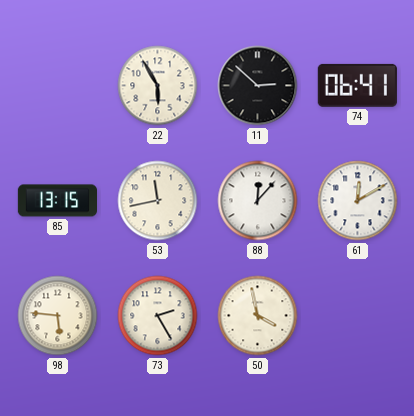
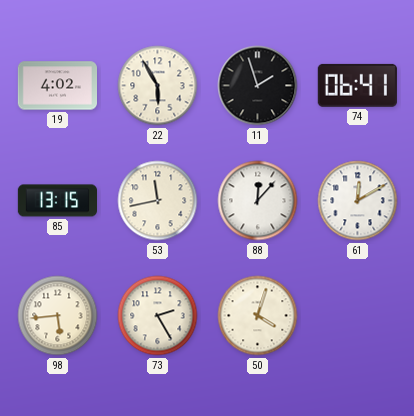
19: none -> 4:02 (57, 86)
11: 2:52 -> 1:57 (258, 86)
98: 5:46 -> 5:44 (58, 316)
50: 3:58 -> 4:03 (258, 316)
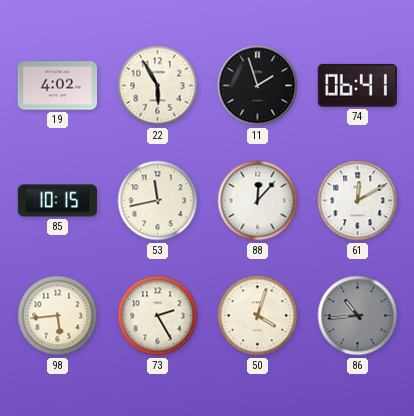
85: 13:15 -> 10:15 (57, 201)
86: none -> 10:44 (358, 316)
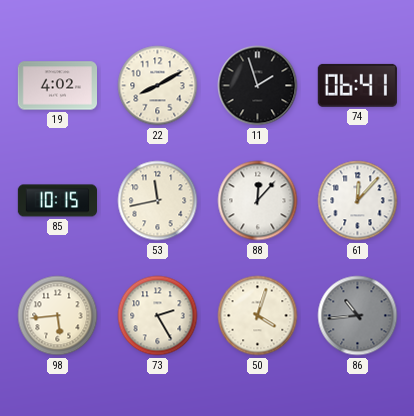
22: 5:55 -> 8:10 (158, 86)
61: 12:10 -> 12:07 (358, 201)
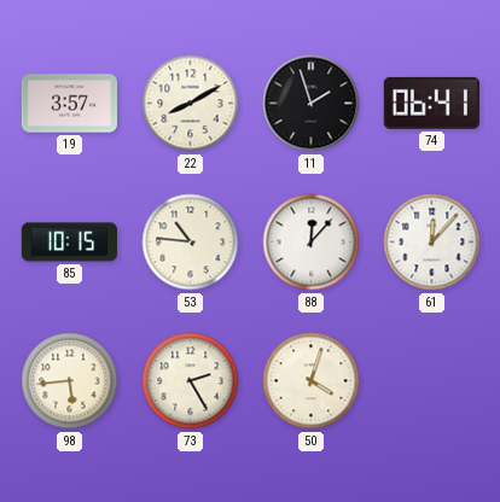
19: 4:02 -> 3:57 (69, 104)
53: 11:43 -> 10:46 (191, 243)
86: 10:44 -> none (358, 316)
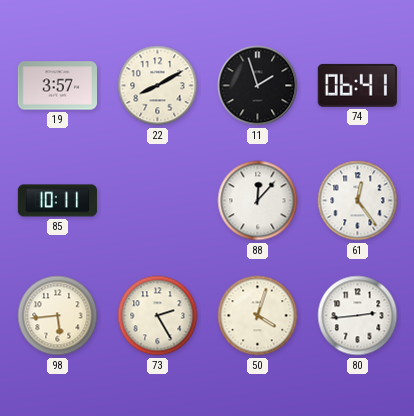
85: 10:15 -> 10:11 (57, 201)
53: 10:46 -> none (191, 243)
61: 12:07 -> 12:24 (358, 201)
80: none -> 2:44 (358, 316)
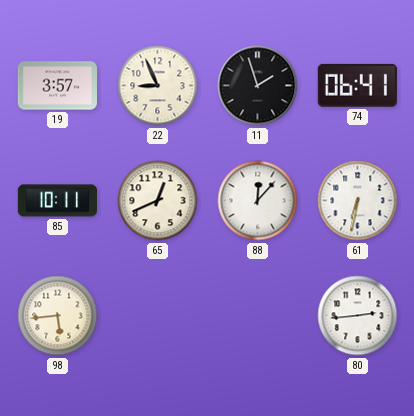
22: 8:10 -> 8:56 (158, 86)
65: none -> 12:41 (158, 201)
61: 12:24 -> 6:32 (358, 201)
73: 2:25 -> none (158, 316)
50: 4:03 -> none (258, 316)
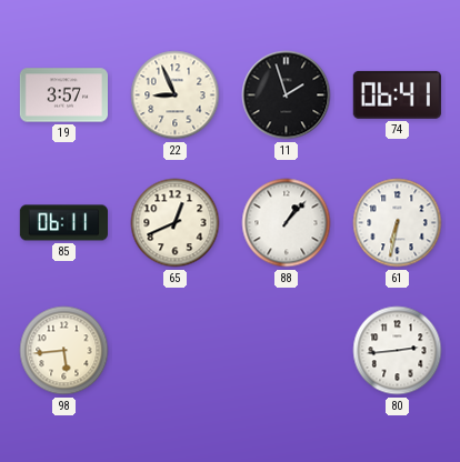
85: 10:11 -> 06:11 (63, 223)
88: 12:07 -> 1:07 (287, 223)
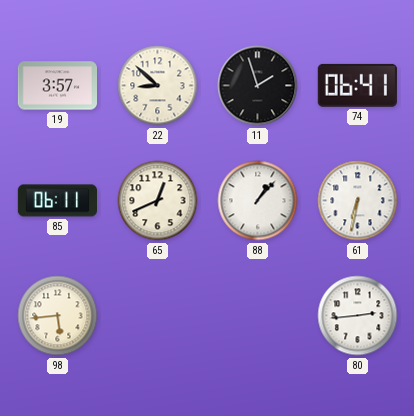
22: 8:56 -> 8:52 (158, 86)
